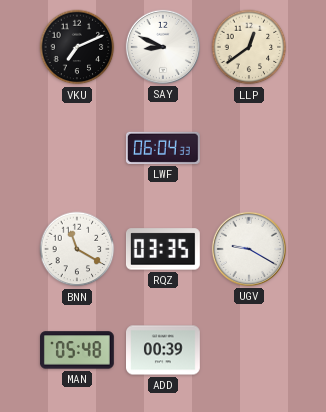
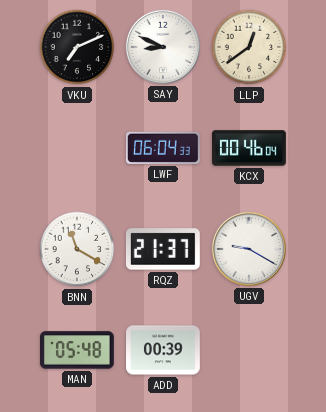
KCX: none -> 00:46 (250, 148)
RQZ: 03:35 -> 21:37 (163, 249)
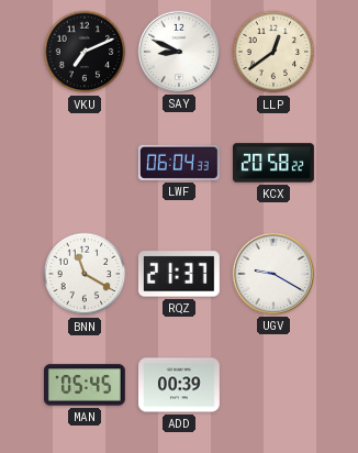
KCX: 00:46 -> 20:58 (275, 163)
MAN: 05:48 -> 05:45 (86, 385)
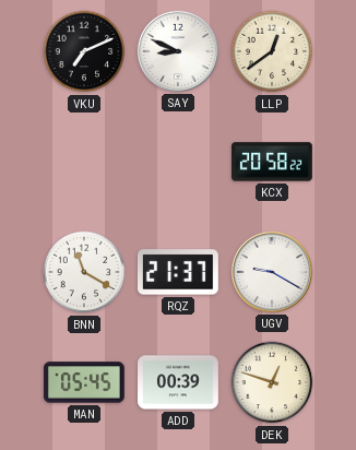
LWF: 06:04 -> none (179, 163)
DEK: none -> 12:48 (272, 382)
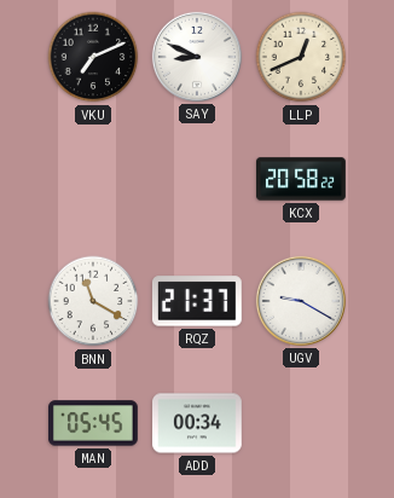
LLP: 12:39 -> 12:41 (301, 57)
ADD: 00:39 -> 00:34 (198, 423)
DEK: 12:48 -> none (272, 382)
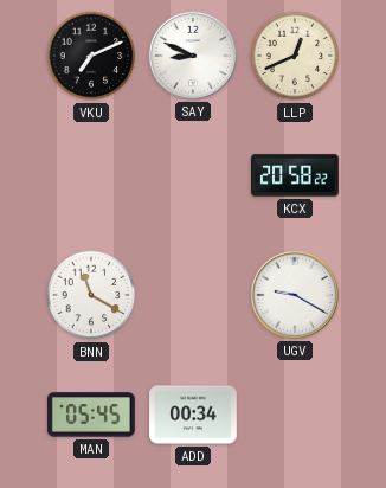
RQZ: 21:37 -> none (197, 301)
